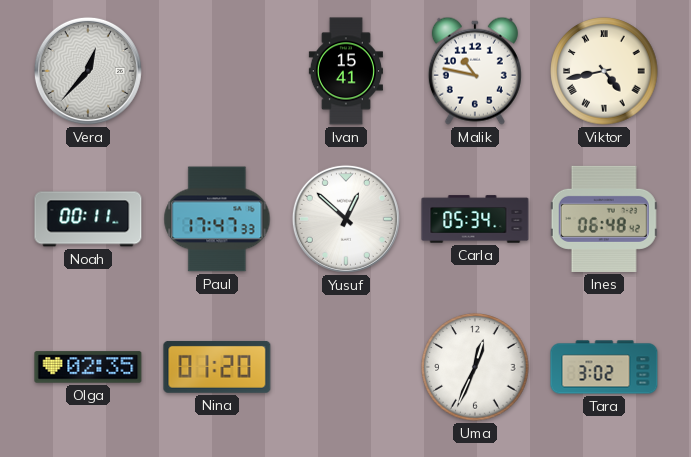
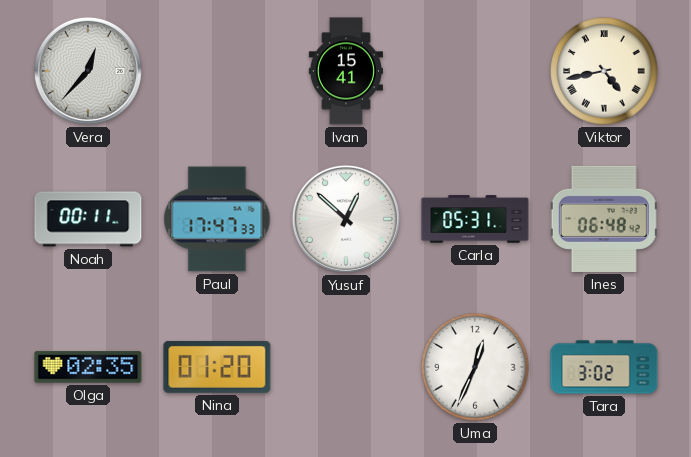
Malik: 10:47 -> none (475, 71)
Carla: 05:34 -> 05:31 (475, 219)
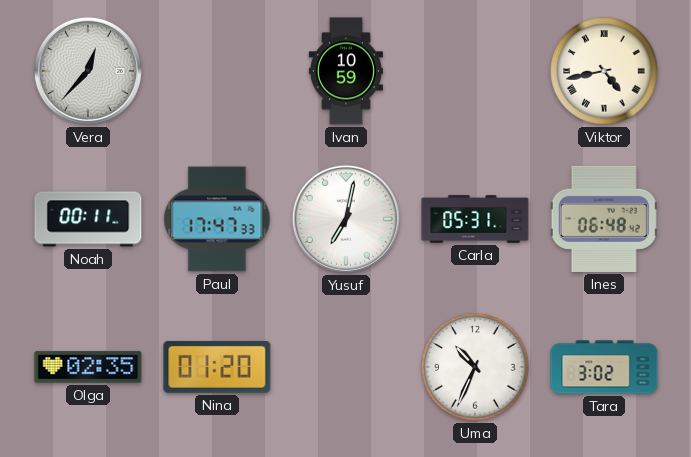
Ivan: 15:41 -> 10:59 (346, 71)
Yusuf: 12:52 -> 7:02 (346, 219)
Uma: 12:34 -> 10:34 (475, 367)
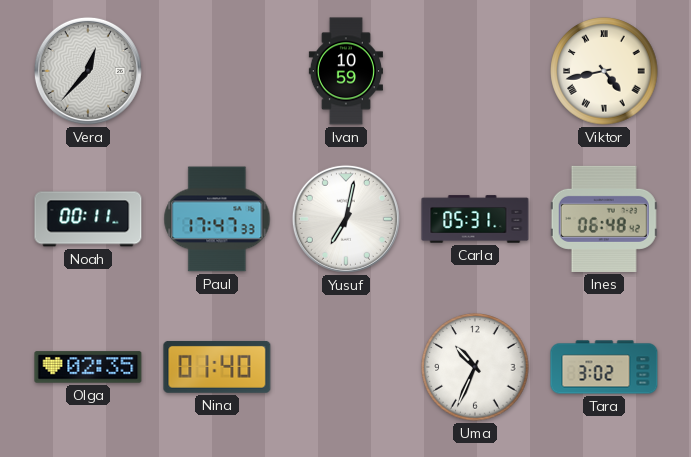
Nina: 01:20 -> 01:40 (217, 367)
